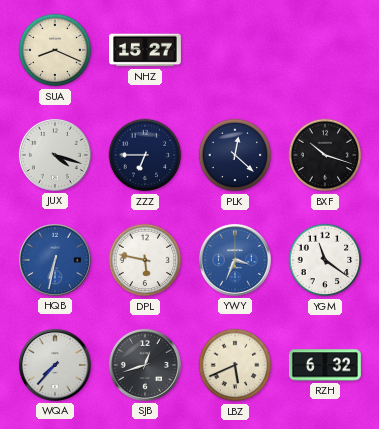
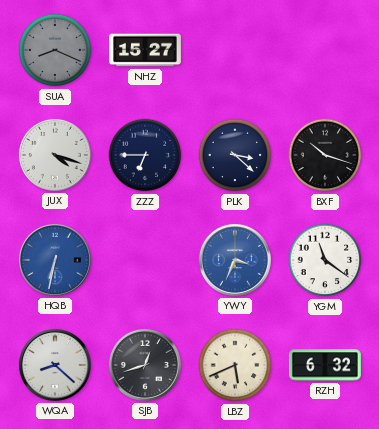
SUA dial: cream -> grey (55, 50)
PLK: 12:22 -> 3:22 (235, 155)
DPL: 5:47 -> none (145, 260)
WQA: 7:37 -> 8:22 (55, 365)
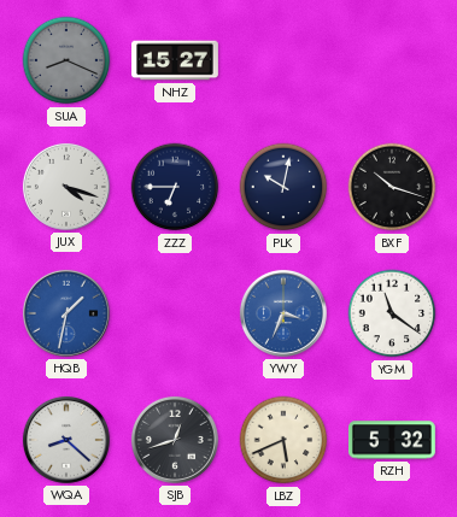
PLK: 3:22 -> 10:02 (283, 187)
HQB: 6:32 -> 1:32 (66, 313)
RZH: 6:32 -> 5:32 (393, 440)
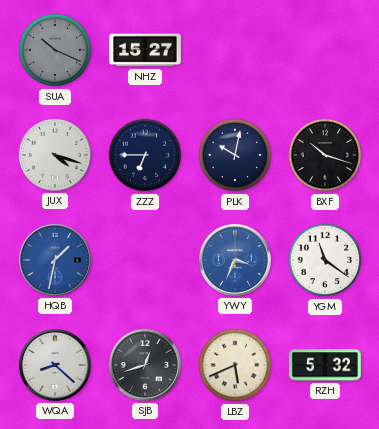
SUA: 8:19 -> 10:19 (55, 50)
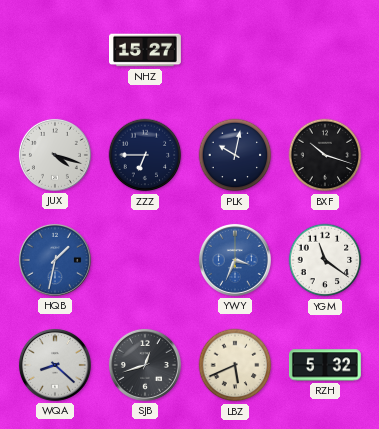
SUA: 10:19 -> none (55, 50)
